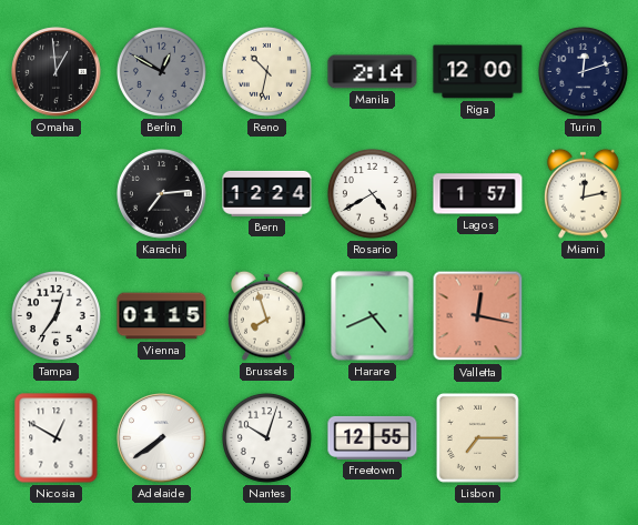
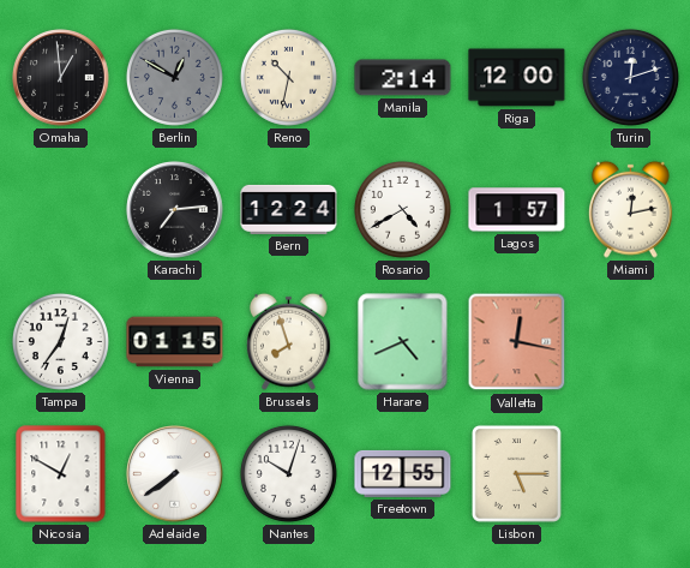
Lisbon: 7:15 -> 5:15 (516, 473)
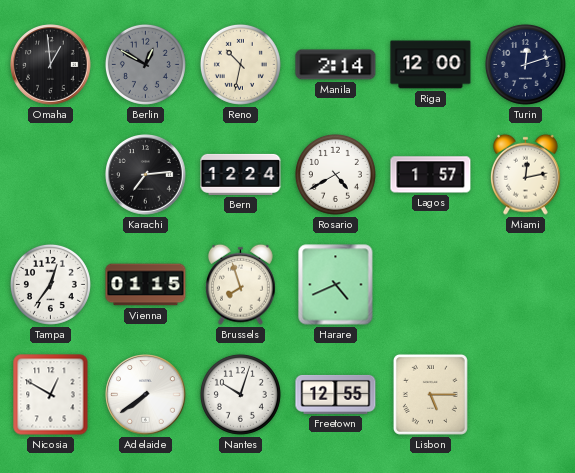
Valletta: 12:17 -> none (517, 342)
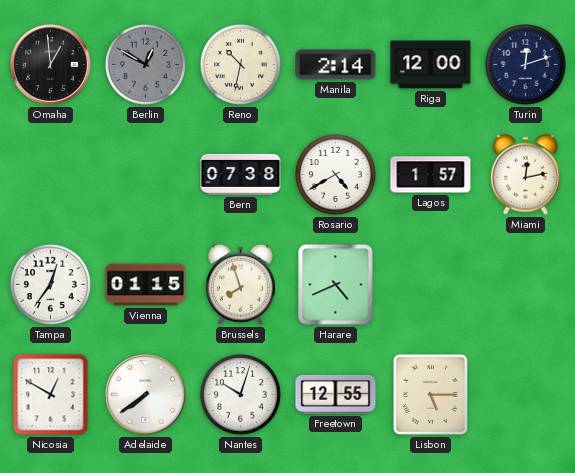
Karachi: 7:14 -> none (146, 175)
Bern: 12:24 -> 07:38 (241, 174)
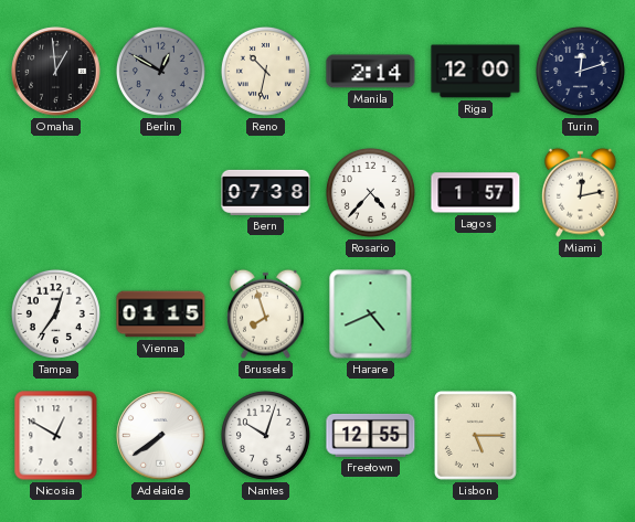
Rosario: 4:40 -> 4:37 (370, 192)
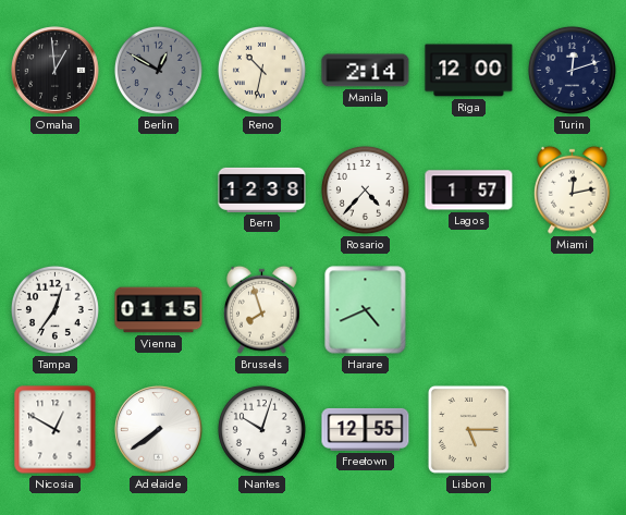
Bern: 07:38 -> 12:38 (262, 189)
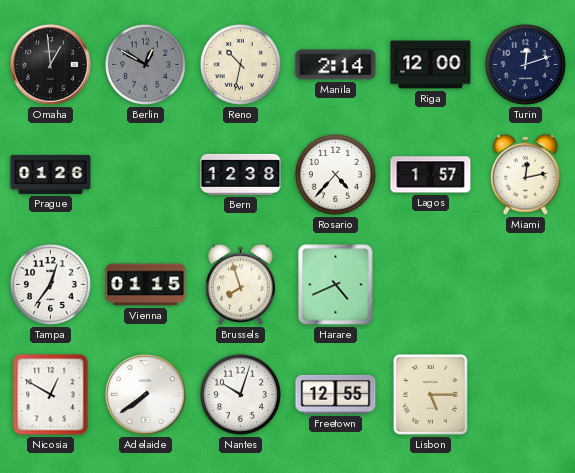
Prague: none -> 01:26 (51, 174)
